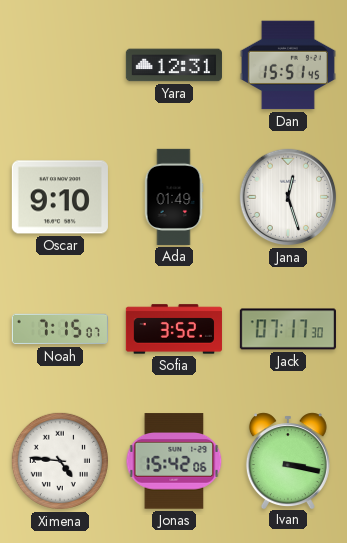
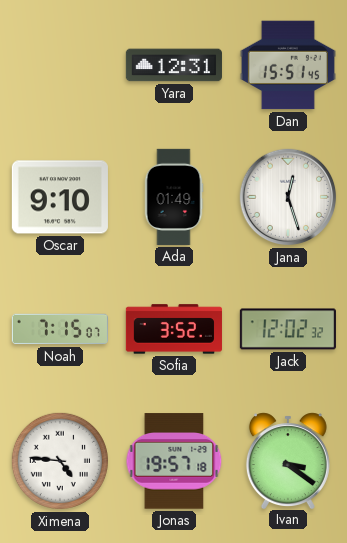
Jack: 07:17 -> 12:02 (288, 329)
Jonas: 15:42 -> 19:57 (174, 461)
Ivan: 3:17 -> 3:21 (288, 460)
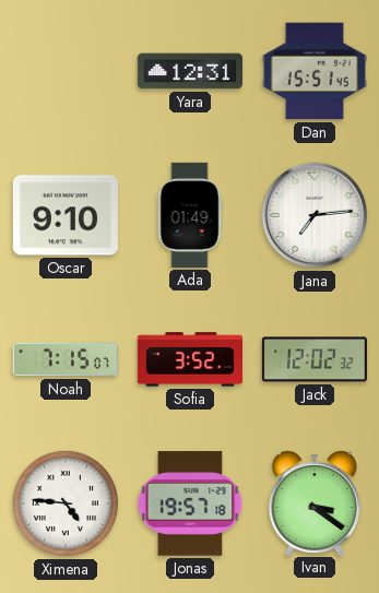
Jana: 12:27 -> 7:14 (315, 215)
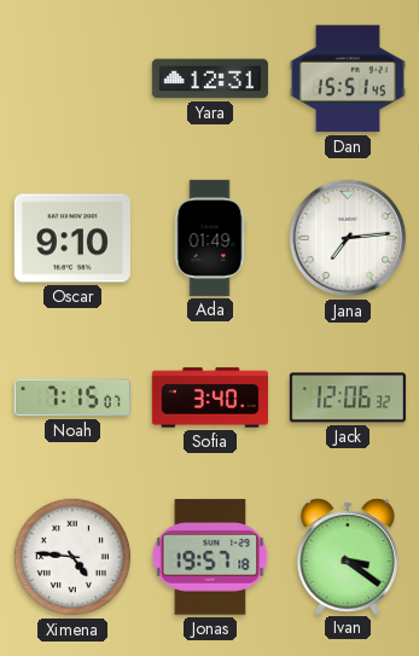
Sofia: 3:52 -> 3:40 (210, 397)
Jack: 12:02 -> 12:06 (348, 397)
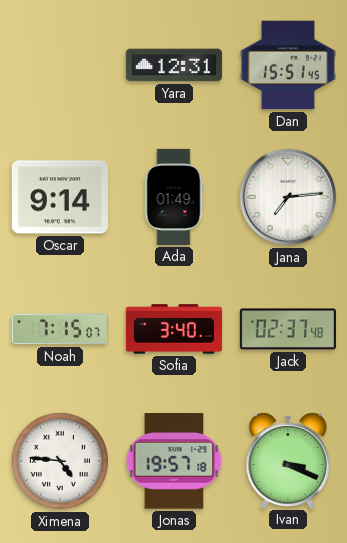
Oscar: 9:10 -> 9:14 (60, 197)
Jack: 12:06 -> 02:37 (288, 329)
Ivan: 3:21 -> 3:19 (288, 460)
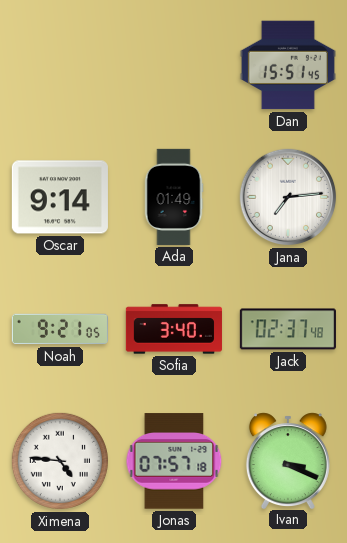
Yara: 12:31 -> none (174, 65)
Noah: 7:15 -> 9:21 (60, 329)
Jonas: 19:57 -> 07:57 (174, 461)
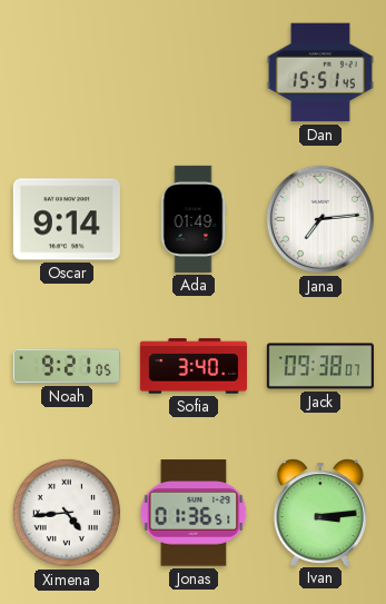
Jack: 02:37 -> 09:38 (320, 366)
Ximena: 4:46 -> 4:44 (67, 513)
Jonas: 07:57 -> 01:36 (194, 513)
Ivan: 3:19 -> 3:14 (320, 512)
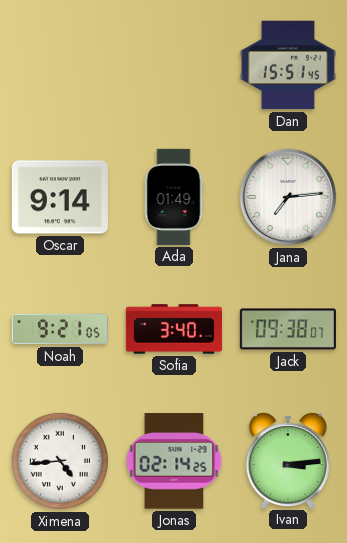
Jonas: 01:36 -> 02:14 (174, 461)
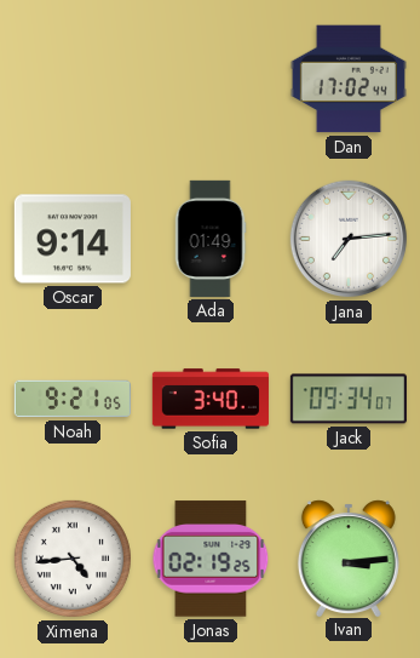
Dan: 15:51 -> 17:02 (349, 79)
Jack: 09:38 -> 09:34 (349, 399)
Jonas: 02:14 -> 02:19 (211, 559)
